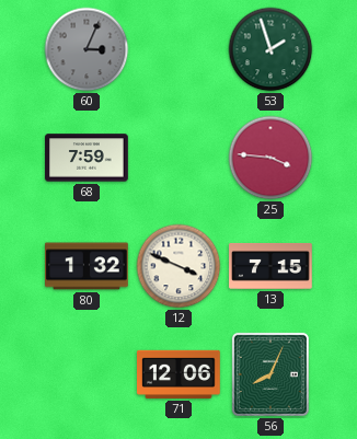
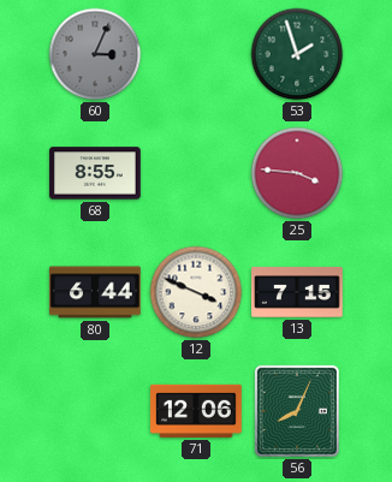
68: 7:59 -> 8:55 (95, 173)
80: 1:32 -> 6:44 (96, 292)
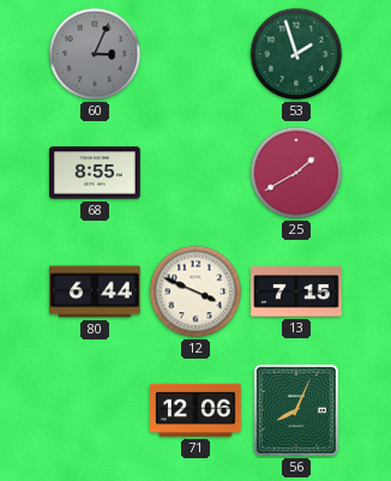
25: 3:46 -> 1:40 (296, 173)
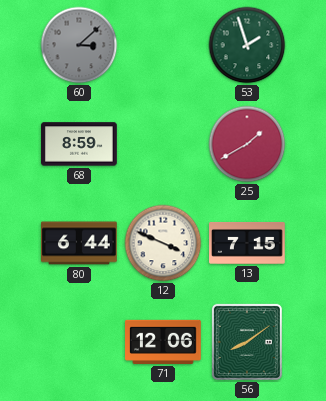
60: 3:04 -> 3:08 (79, 45)
68: 8:55 -> 8:59 (79, 144)
56: 8:04 -> 8:09 (247, 342)
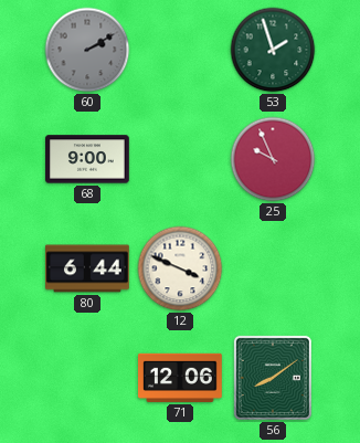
60: 3:08 -> 2:10 (87, 50)
68: 8:59 -> 9:00 (87, 159)
25: 1:40 -> 9:56 (273, 159)
13: 7:15 -> none (247, 244)
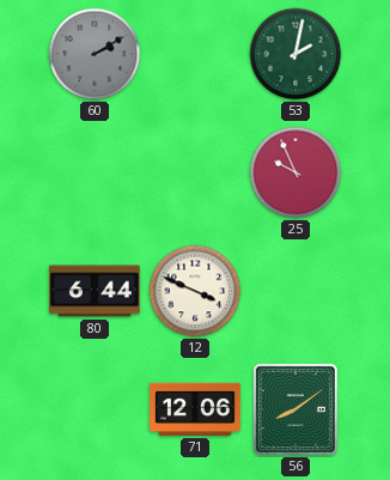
53: 1:57 -> 2:02 (295, 54)
68: 9:00 -> none (87, 159)
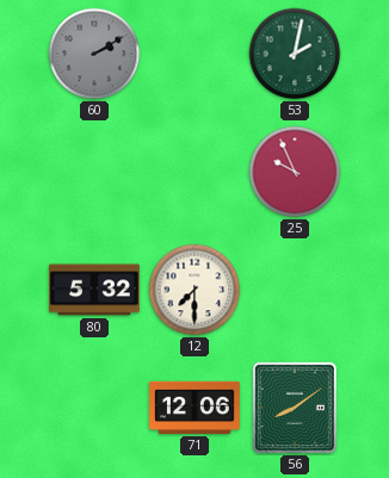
80: 6:44 -> 5:32 (95, 290)
12: 3:49 -> 7:30 (194, 290)
